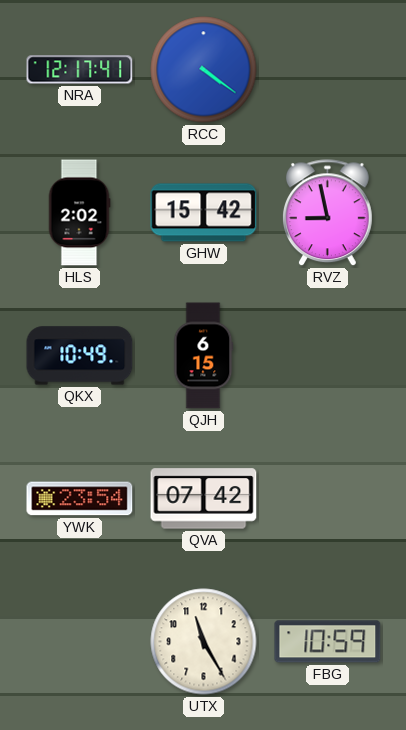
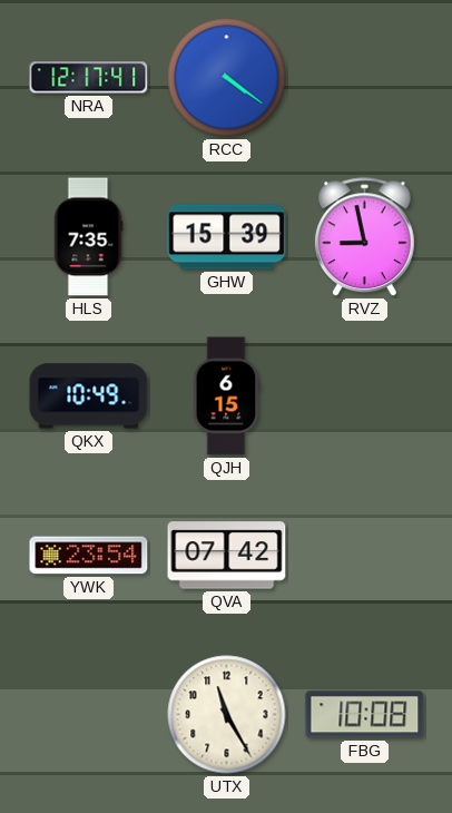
HLS: 2:02 -> 7:35 (88, 237)
GHW: 15:42 -> 15:39 (227, 237)
FBG: 10:59 -> 10:08 (365, 715)
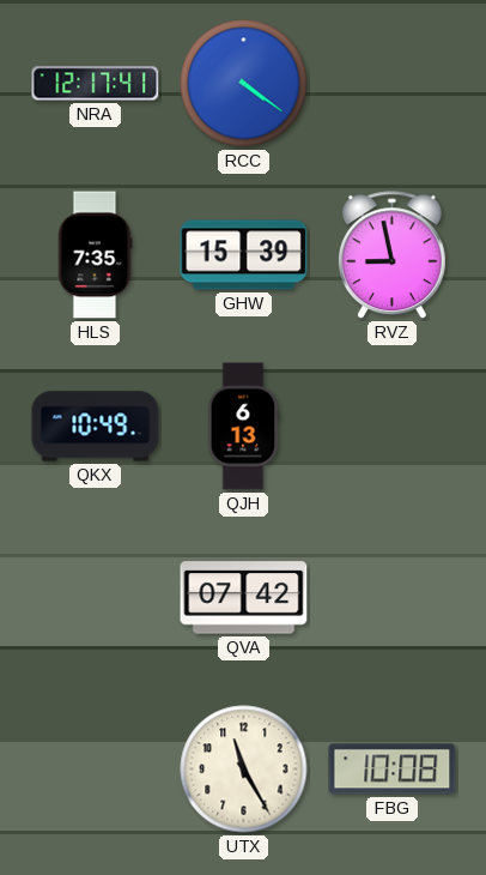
QJH: 6:15 -> 6:13 (244, 427)
YWK: 23:54 -> none (89, 556)
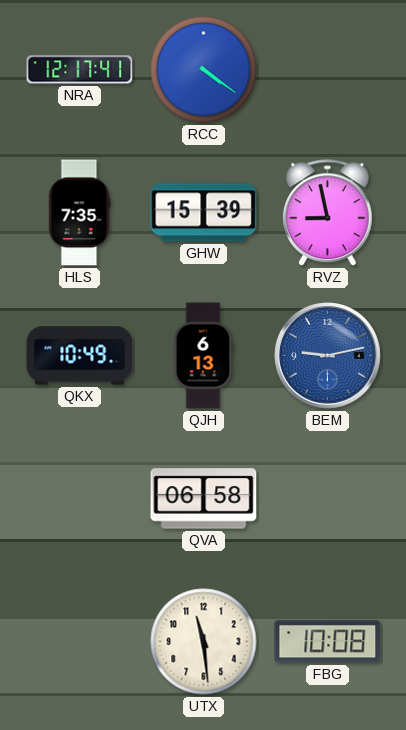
BEM: none -> 9:13 (328, 356)
QVA: 07:42 -> 06:58 (204, 499)
UTX: 11:25 -> 11:29 (204, 642)
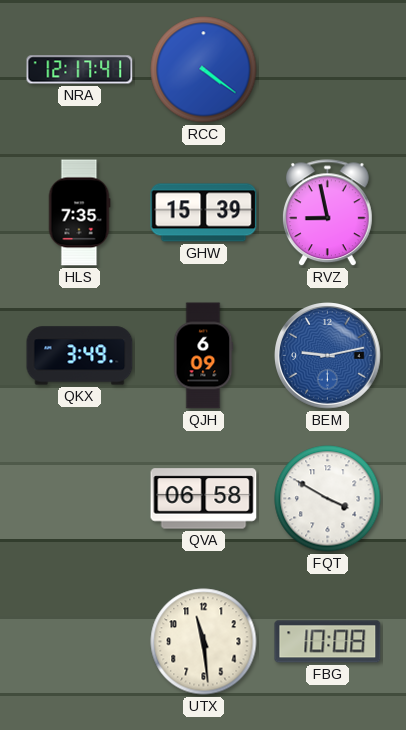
QKX: 10:49 -> 3:49 (80, 356)
QJH: 6:13 -> 6:09 (204, 356)
FQT: none -> 3:50 (328, 499)
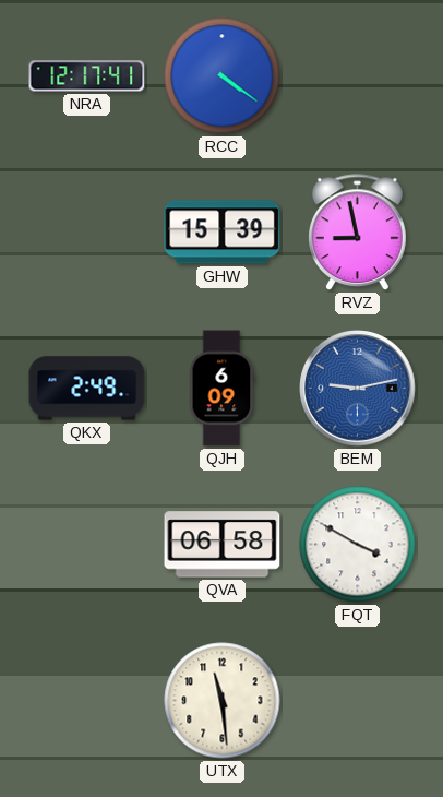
HLS: 7:35 -> none (79, 213)
QKX: 3:49 -> 2:49 (87, 389)
FBG: 10:08 -> none (328, 642)
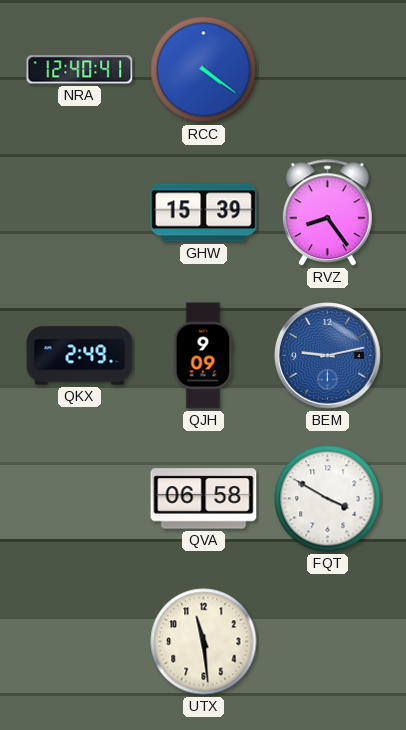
NRA: 12:17 -> 12:40 (80, 70)
RVZ: 8:58 -> 8:24 (327, 213)
QJH: 6:09 -> 9:09 (204, 356)
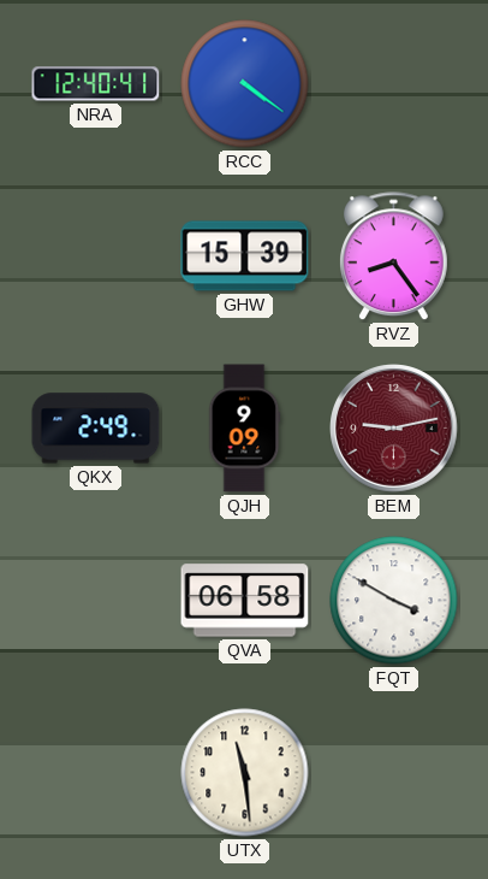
BEM dial: blue -> burgundy (394, 429)
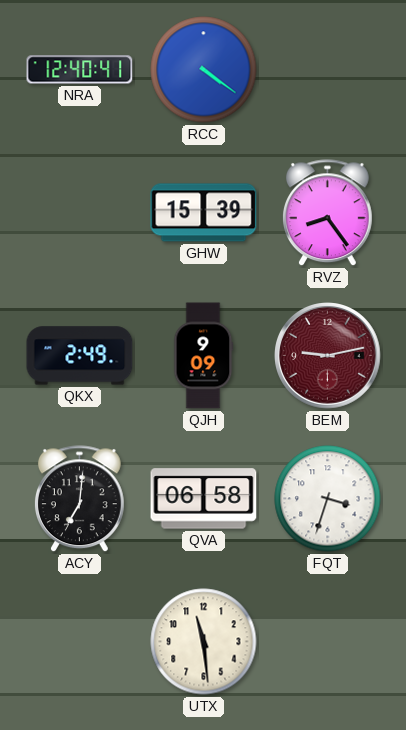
ACY: none -> 7:01 (79, 499)
FQT: 3:50 -> 3:33 (328, 499)
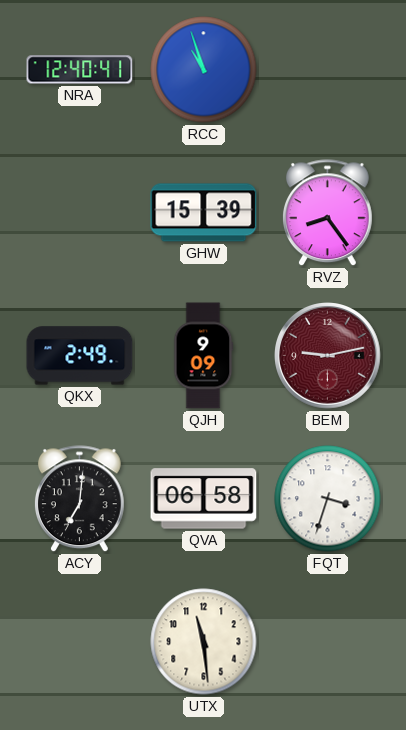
RCC: 4:21 -> 10:57 (204, 70)
